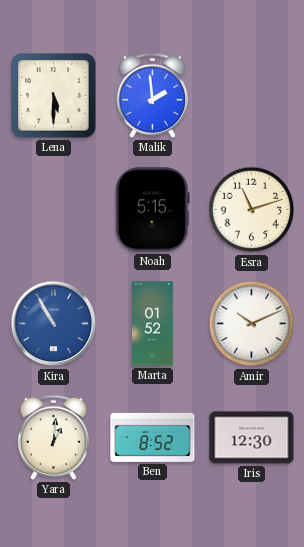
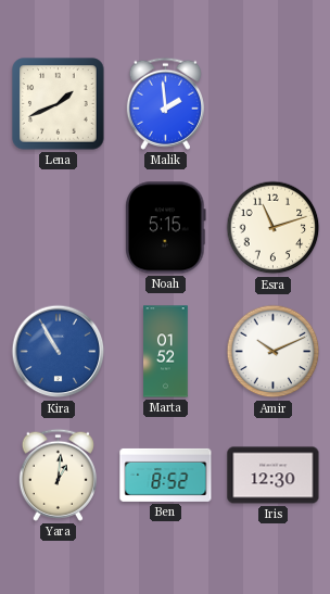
Lena: 5:30 -> 1:41 (59, 104)
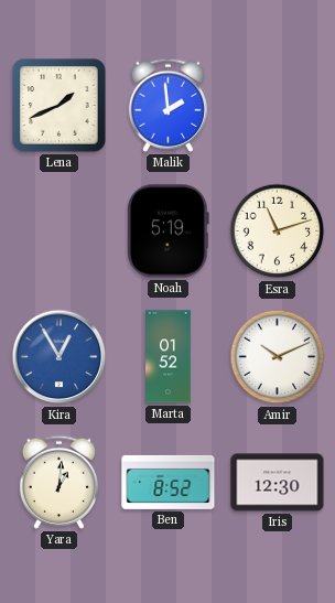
Noah: 5:15 -> 5:19 (169, 231)
Kira: 10:55 -> 12:55 (60, 357)
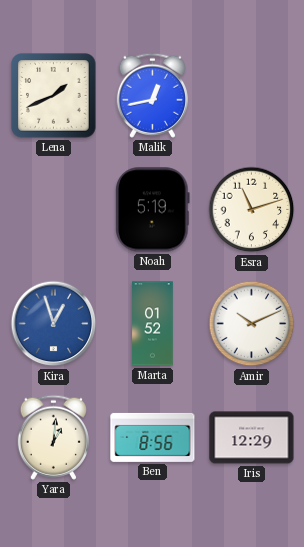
Malik: 1:59 -> 12:43 (152, 95)
Kira: 12:55 -> 12:57 (54, 324)
Ben: 8:52 -> 8:56 (153, 437)
Iris: 12:30 -> 12:29 (252, 438)
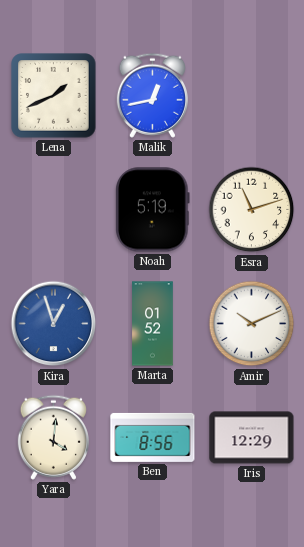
Yara: 1:01 -> 4:01 (53, 437)
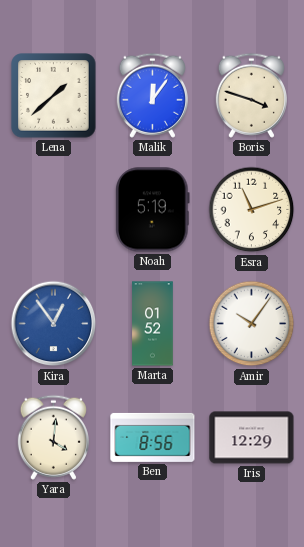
Lena: 1:41 -> 1:38 (54, 96)
Malik: 12:43 -> 12:06 (152, 95)
Boris: none -> 3:48 (251, 95)
Kira: 12:57 -> 12:54 (54, 324)
Amir: 10:11 -> 10:06 (252, 324)
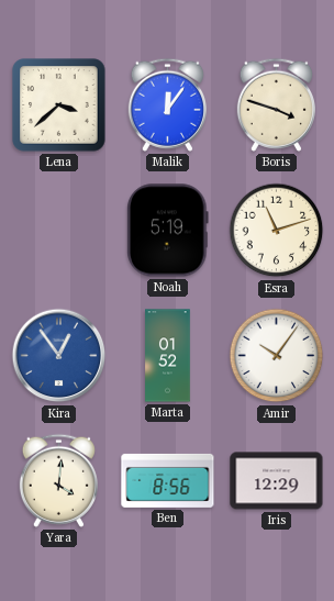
Lena: 1:38 -> 3:38 (59, 105)
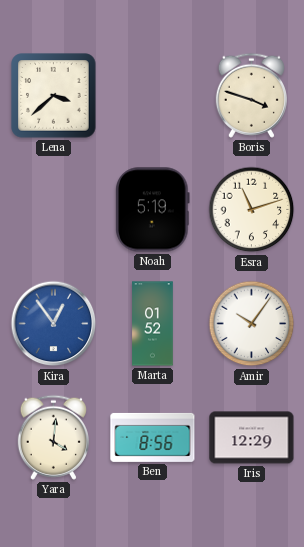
Malik: 12:06 -> none (167, 104)
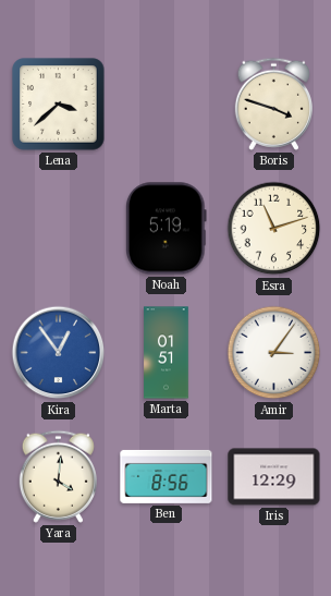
Marta: 01:52 -> 01:51 (167, 353)
Amir: 10:06 -> 3:06 (274, 353)
